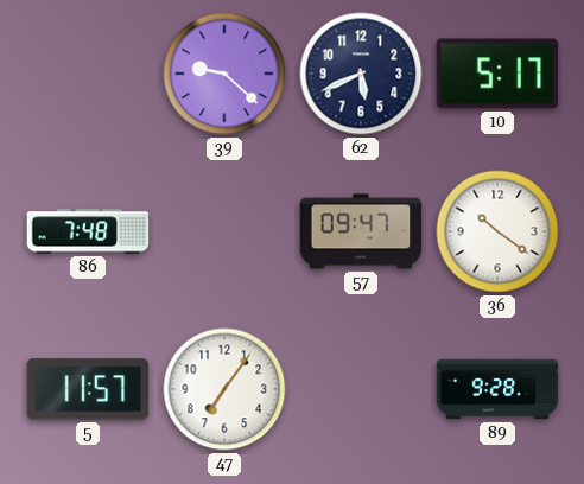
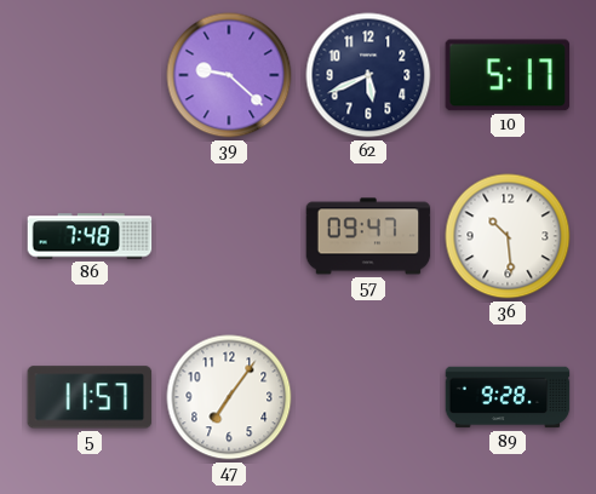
36: 10:21 -> 10:29 (508, 236)
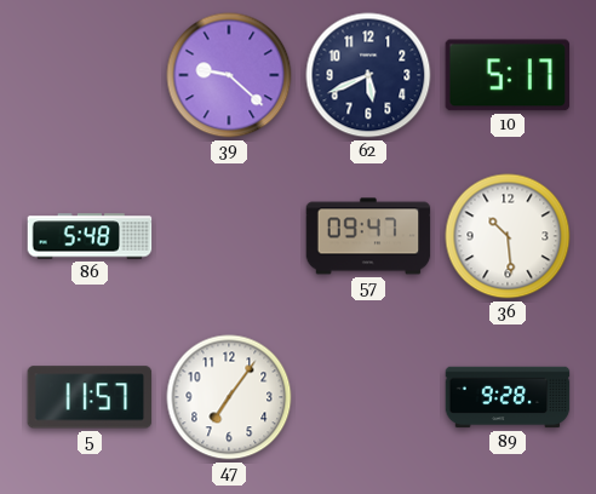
86: 7:48 -> 5:48 (90, 236)
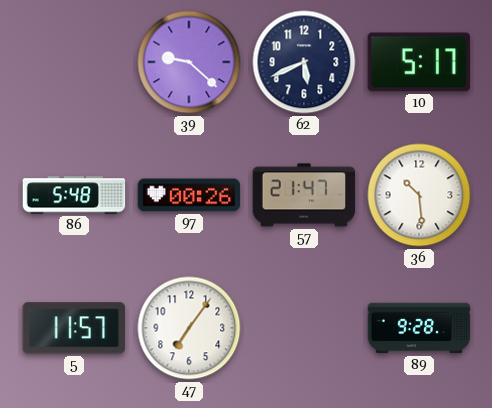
97: none -> 00:26 (189, 195)
57: 09:47 -> 21:47 (304, 195)
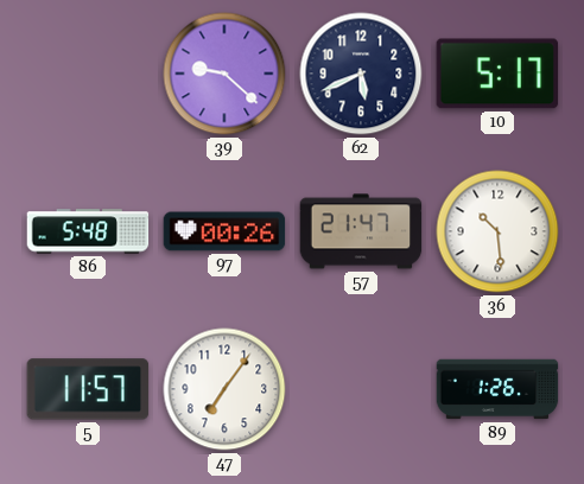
89: 9:28 -> 1:26 (497, 389)
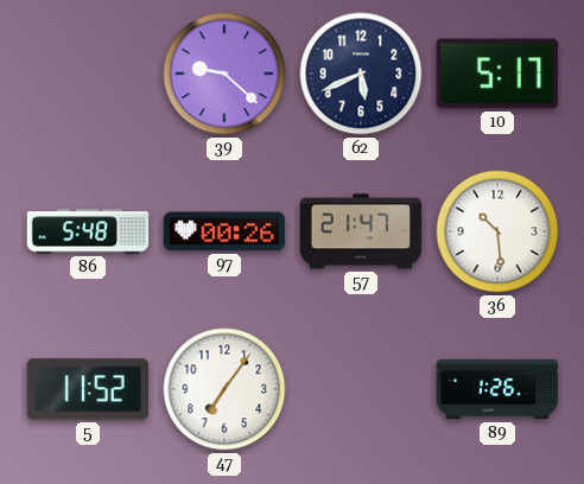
5: 11:57 -> 11:52 (88, 389)
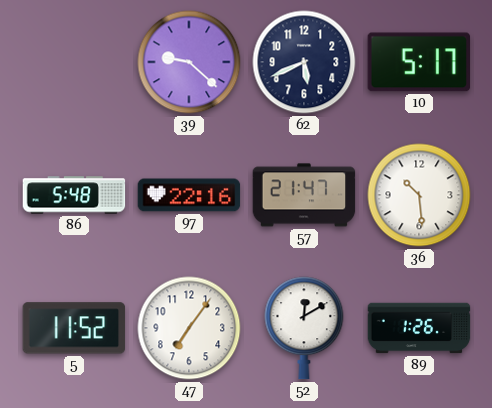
97: 00:26 -> 22:16 (189, 195)
52: none -> 12:10 (304, 328)
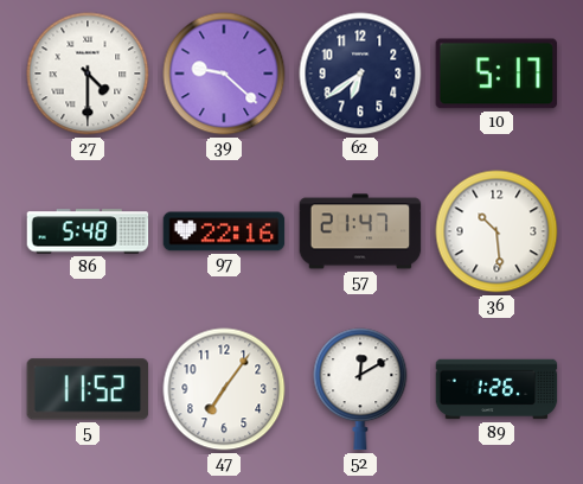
27: none -> 4:30 (88, 74)
62: 5:41 -> 6:39 (360, 74)
